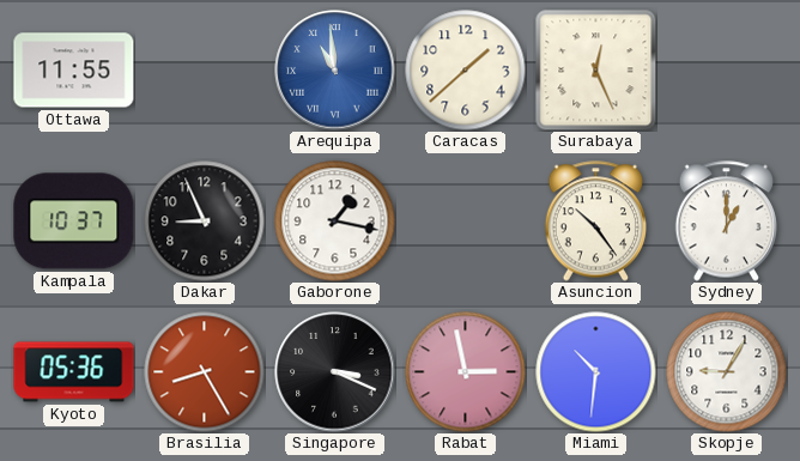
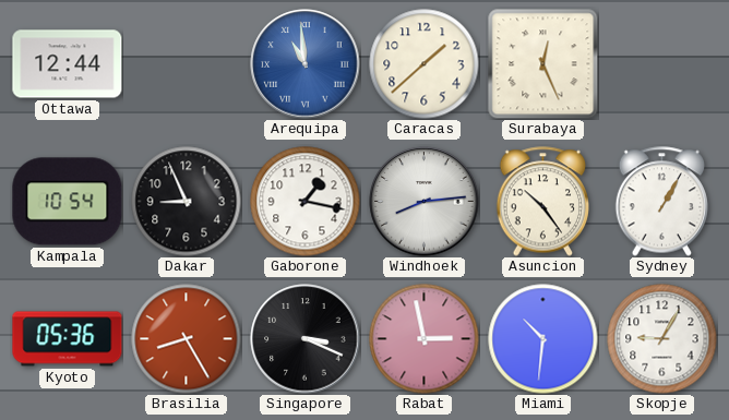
Ottawa: 11:55 -> 12:44 (68, 64)
Kampala: 10:37 -> 10:54 (68, 202)
Windhoek: none -> 8:14 (425, 202)
Sydney: 1:00 -> 1:05 (662, 202)
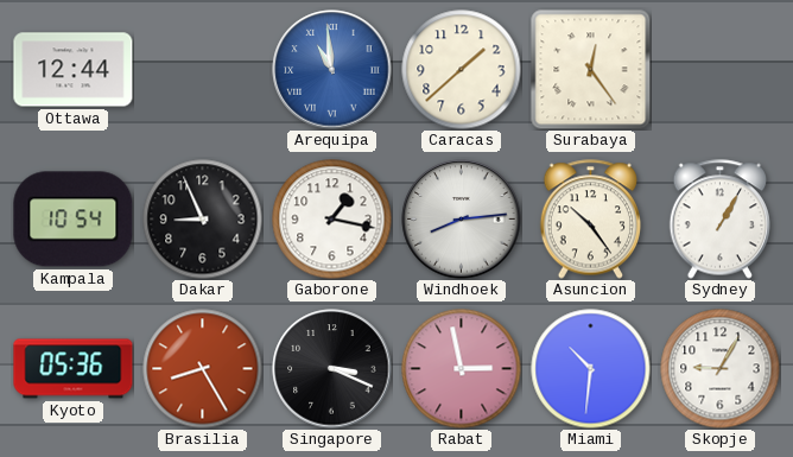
Surabaya: 12:26 -> 12:24 (591, 70)
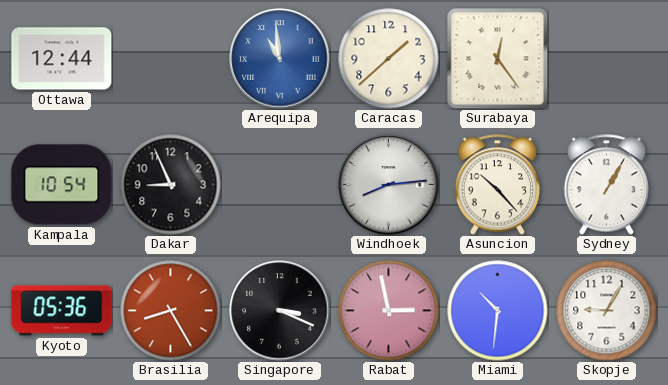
Gaborone: 1:17 -> none (332, 220)
Asuncion: 10:24 -> 10:23 (498, 185)
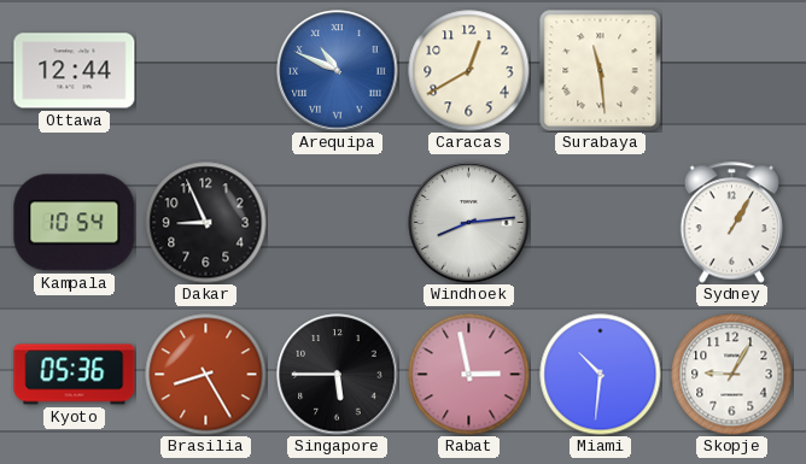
Arequipa: 10:59 -> 10:49 (338, 71)
Caracas: 1:38 -> 12:40 (469, 71)
Surabaya: 12:24 -> 11:29 (601, 71)
Asuncion: 10:23 -> none (498, 185)
Singapore: 3:19 -> 5:45 (338, 375)
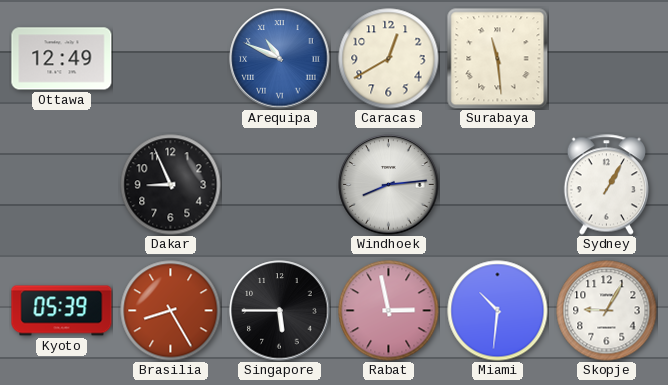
Ottawa: 12:44 -> 12:49 (62, 59)
Kampala: 10:54 -> none (75, 223)
Kyoto: 05:36 -> 05:39 (62, 311)
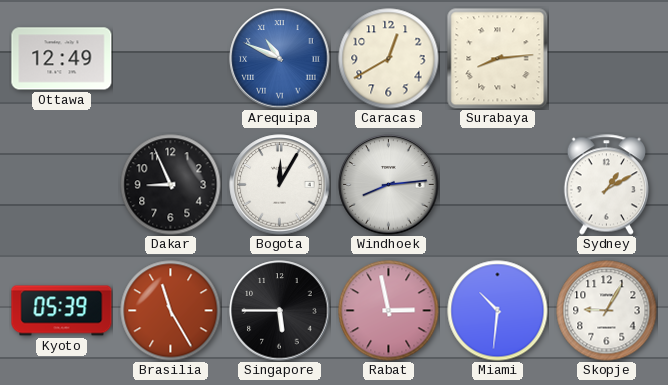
Surabaya: 11:29 -> 8:14 (498, 59)
Bogota: none -> 12:05 (280, 185)
Sydney: 1:05 -> 1:10 (607, 185)
Brasilia: 8:25 -> 11:25 (171, 311)
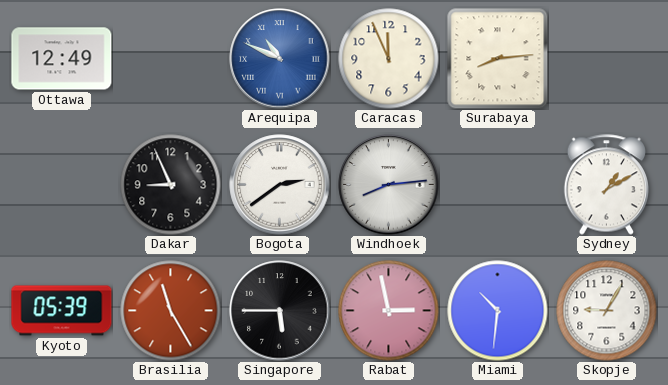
Caracas: 12:40 -> 11:56 (389, 59)
Bogota: 12:05 -> 2:39 (280, 185)
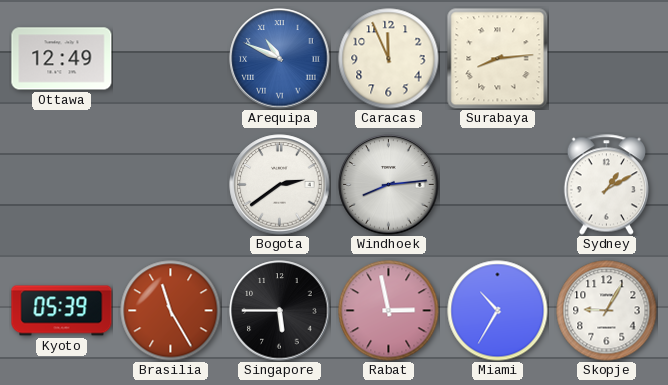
Dakar: 8:56 -> none (171, 185)
Miami: 10:31 -> 10:35 (498, 311)
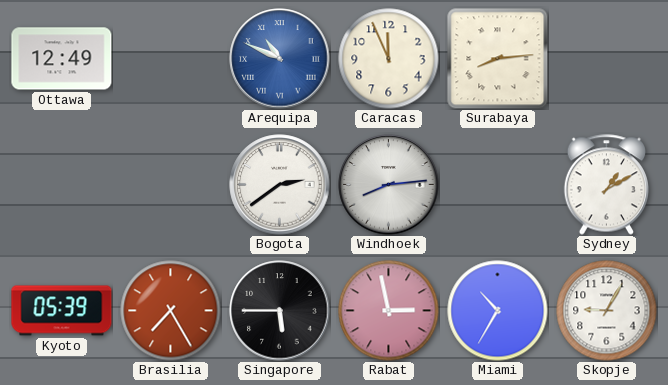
Brasilia: 11:25 -> 7:25 (171, 311)
